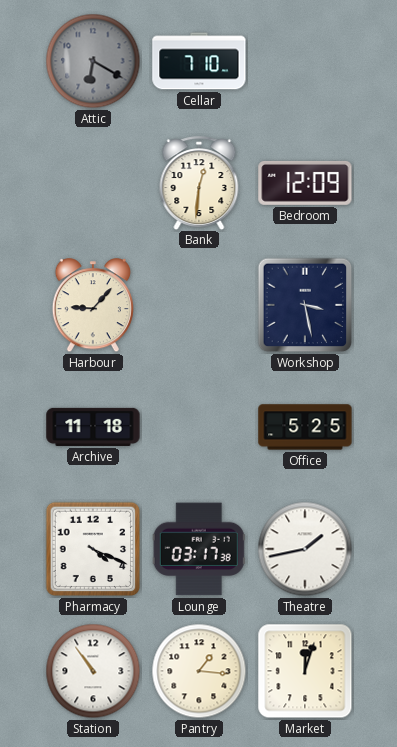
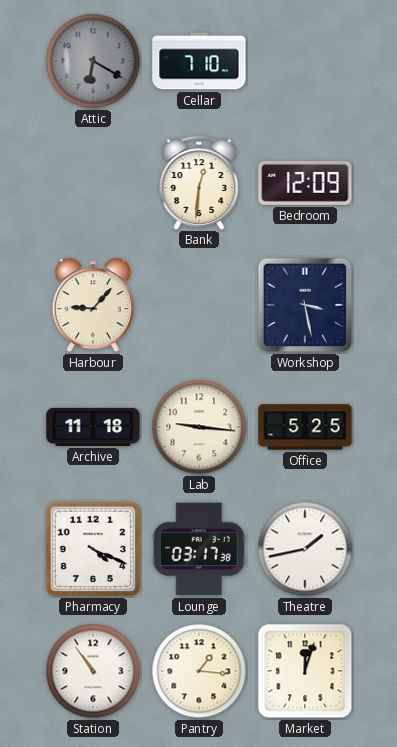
Lab: none -> 9:16 (199, 427)
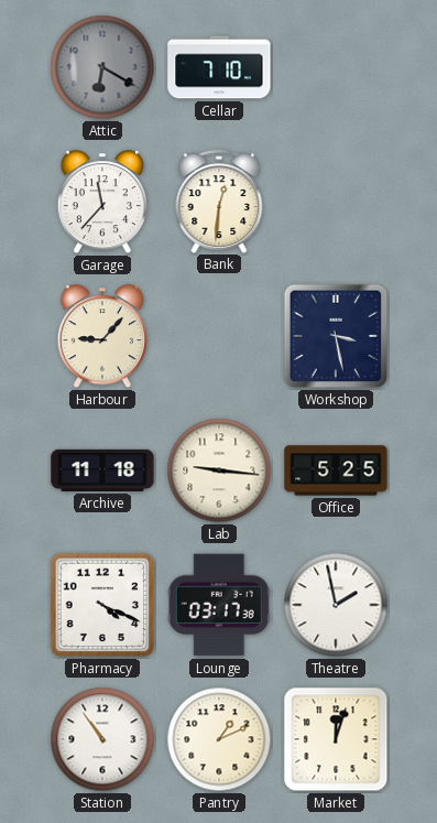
Garage: none -> 11:37 (102, 203)
Bedroom: 12:09 -> none (305, 183)
Theatre: 1:43 -> 1:58 (336, 605)
Pantry: 1:16 -> 1:11 (219, 739)
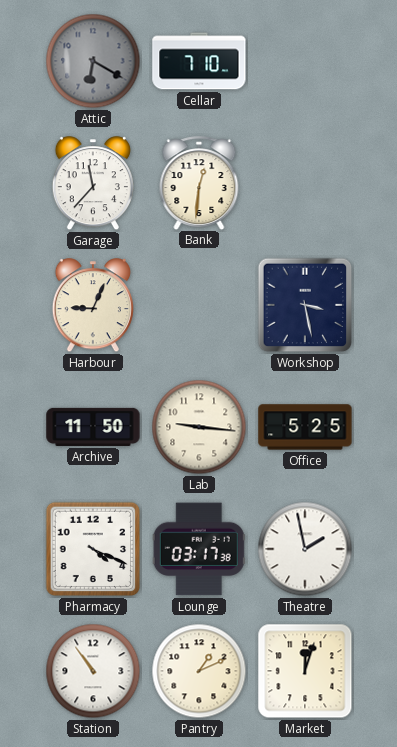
Harbour: 9:07 -> 9:04 (93, 306)
Archive: 11:18 -> 11:50 (93, 427)
